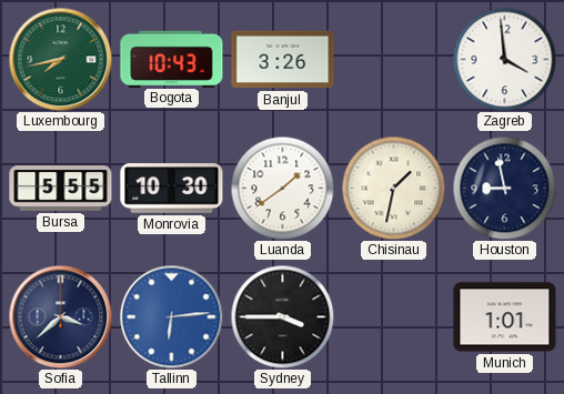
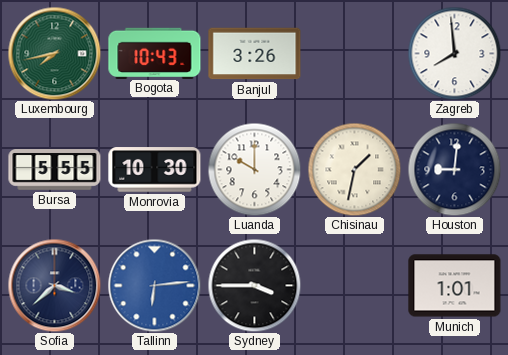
Zagreb: 3:59 -> 7:59 (454, 53)
Luanda: 1:39 -> 10:00 (254, 169)
Houston: 8:58 -> 9:01 (454, 169)
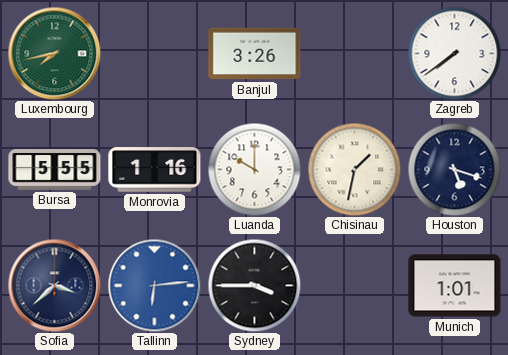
Bogota: 10:43 -> none (155, 53)
Zagreb: 7:59 -> 7:39 (454, 53)
Monrovia: 10:30 -> 1:16 (155, 170)
Houston: 9:01 -> 5:18 (454, 169)
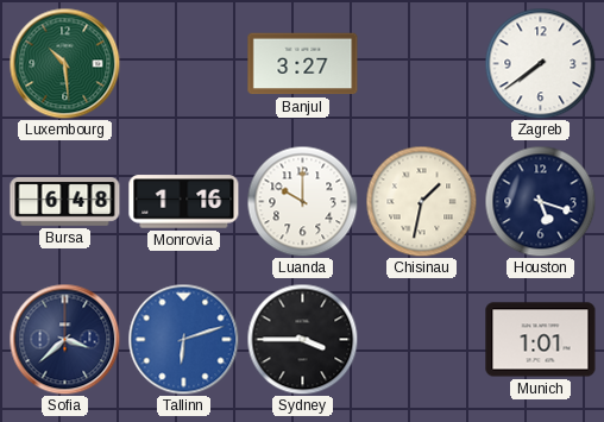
Luxembourg: 7:43 -> 10:29 (64, 63)
Banjul: 3:26 -> 3:27 (303, 64)
Bursa: 5:55 -> 6:48 (65, 202)
Tallinn: 6:14 -> 6:12 (183, 339)
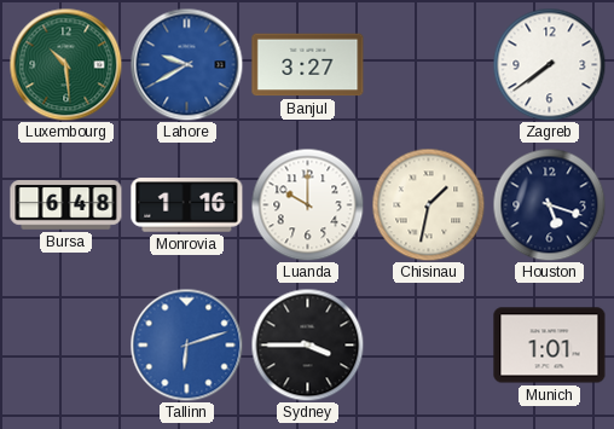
Lahore: none -> 9:40 (186, 64)
Sofia: 3:38 -> none (64, 339)
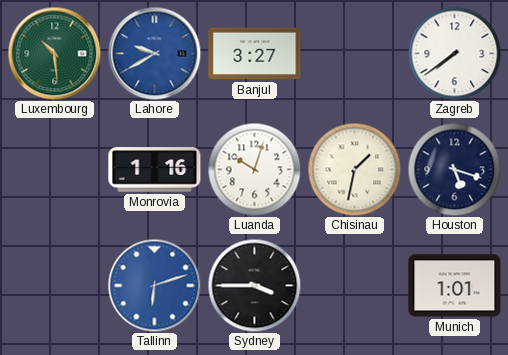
Bursa: 6:48 -> none (66, 205)
Luanda: 10:00 -> 10:03 (254, 169)
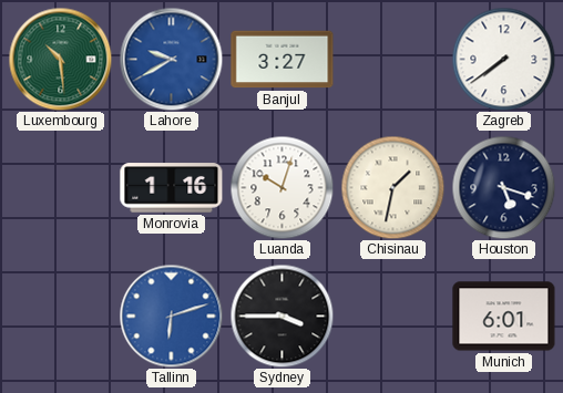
Munich: 1:01 -> 6:01 (504, 317)
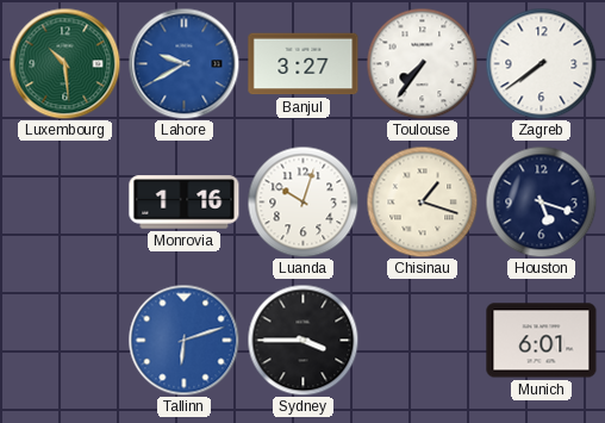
Toulouse: none -> 7:36 (422, 63)
Chisinau: 1:32 -> 1:18 (422, 201)
